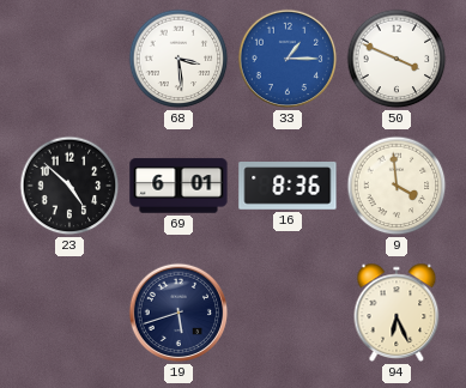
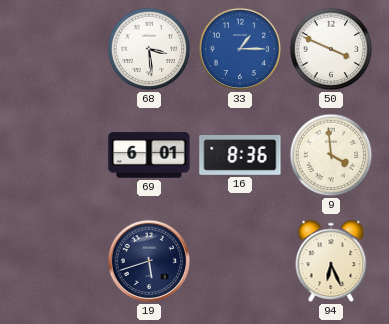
23: 4:52 -> none (69, 186)
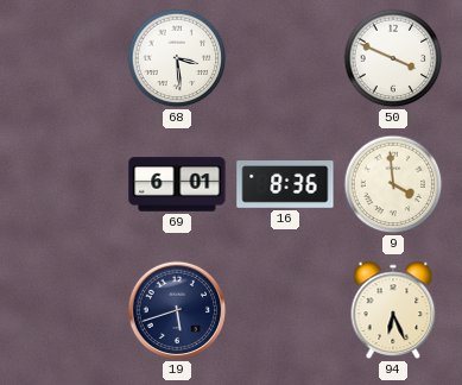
33: 1:15 -> none (240, 49)
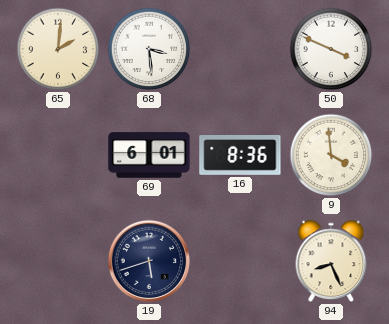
65: none -> 2:01 (58, 49)
94: 6:26 -> 8:26 (331, 261)
